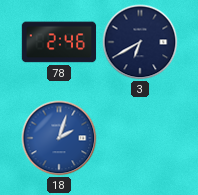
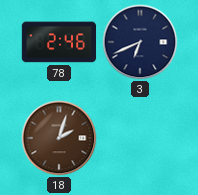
3: 6:40 -> 6:41 (140, 42)
18 dial: blue -> brown (59, 138)
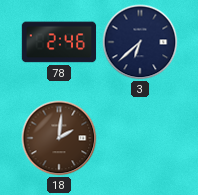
3: 6:41 -> 6:38 (140, 42)
18: 2:03 -> 2:01 (59, 138)
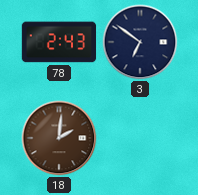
78: 2:46 -> 2:43 (59, 42)
3: 6:38 -> 6:51 (140, 42)
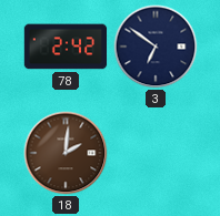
78: 2:43 -> 2:42 (66, 47)
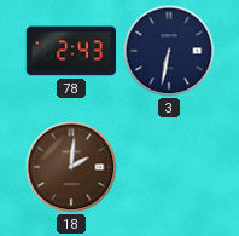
78: 2:42 -> 2:43 (71, 51)
3: 6:51 -> 6:32 (169, 51)
